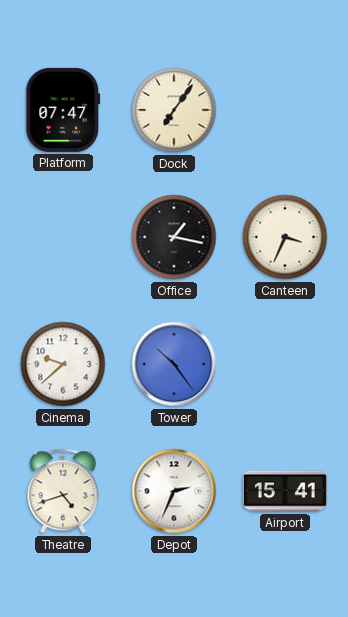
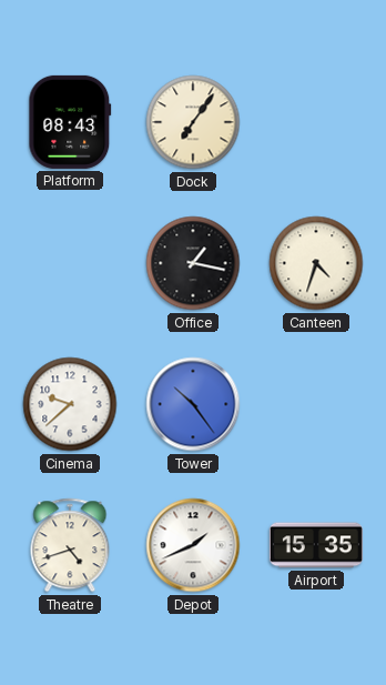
Platform: 07:47 -> 08:43 (70, 122)
Canteen: 3:34 -> 4:33 (316, 263)
Depot: 2:34 -> 1:41 (193, 545)
Airport: 15:41 -> 15:35 (316, 545)
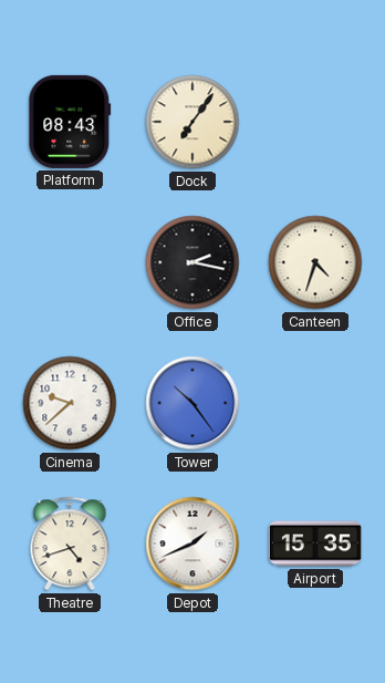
Office: 1:17 -> 2:17 (192, 262)
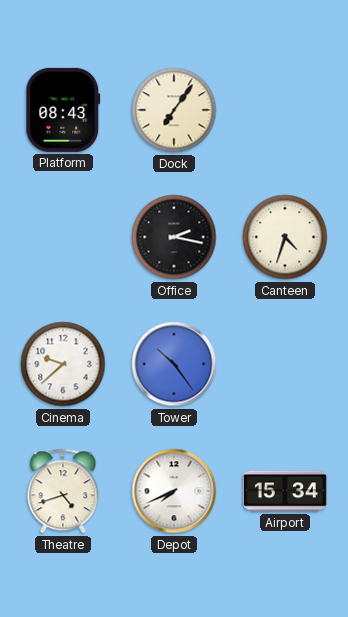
Depot: 1:41 -> 7:41 (174, 491)
Airport: 15:35 -> 15:34 (285, 491)
